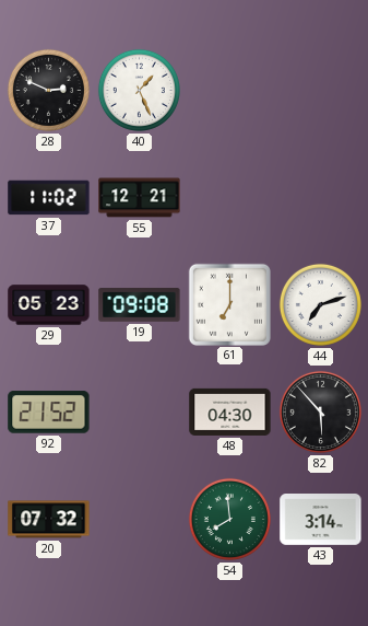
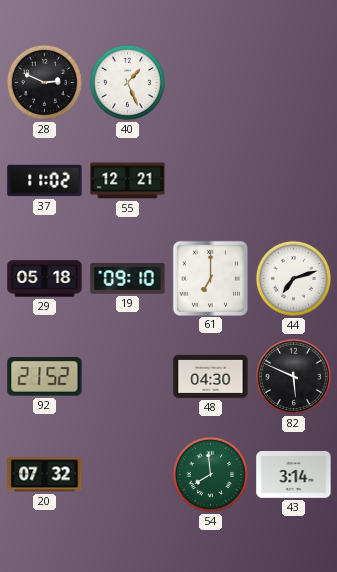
29: 05:23 -> 05:18 (45, 279)
19: 09:08 -> 09:10 (128, 279)
82: 5:53 -> 5:49 (293, 376)
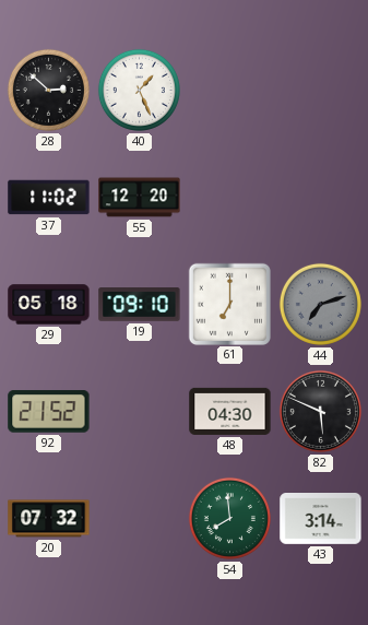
28: 2:49 -> 2:52 (48, 90)
55: 12:21 -> 12:20 (140, 198)
44 dial: white -> grey (320, 304)
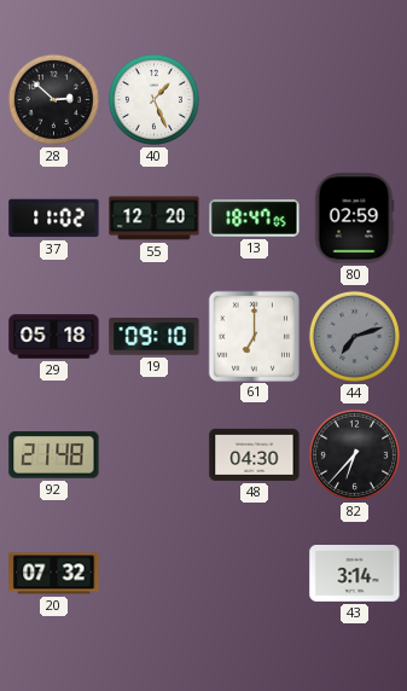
13: none -> 18:47 (255, 219)
80: none -> 02:59 (354, 219)
92: 21:52 -> 21:48 (54, 455)
82: 5:49 -> 6:37 (354, 454)
54: 7:59 -> none (229, 518)
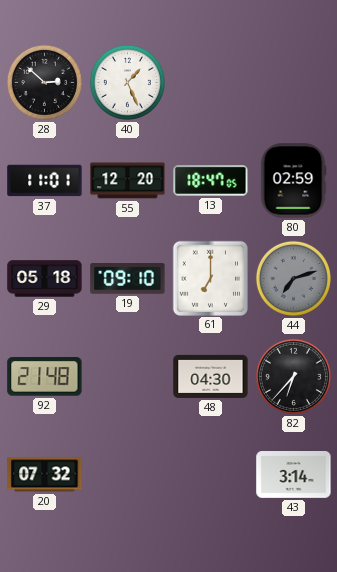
37: 11:02 -> 11:01 (45, 181)
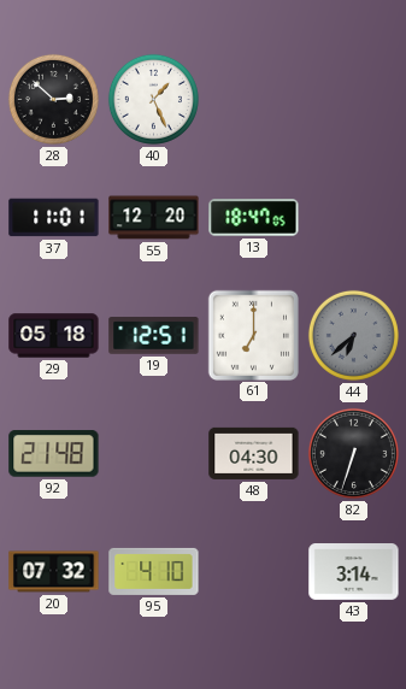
80: 02:59 -> none (293, 181)
19: 09:10 -> 12:51 (154, 336)
44: 7:12 -> 6:38 (353, 335)
82: 6:37 -> 6:33 (353, 453)
95: none -> 4:10 (154, 571)
